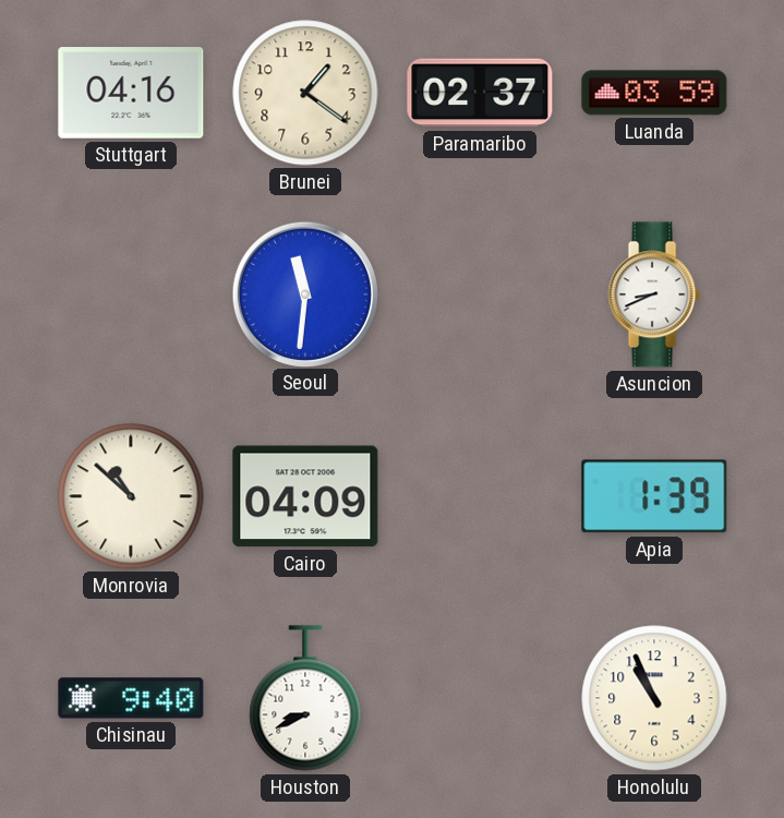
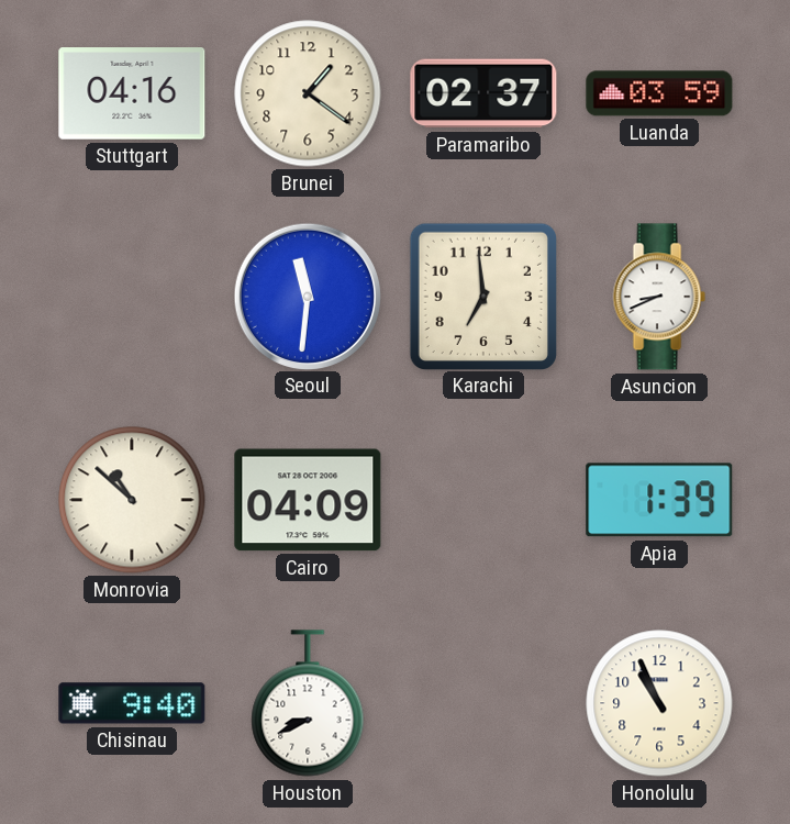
Karachi: none -> 6:59 (482, 296)
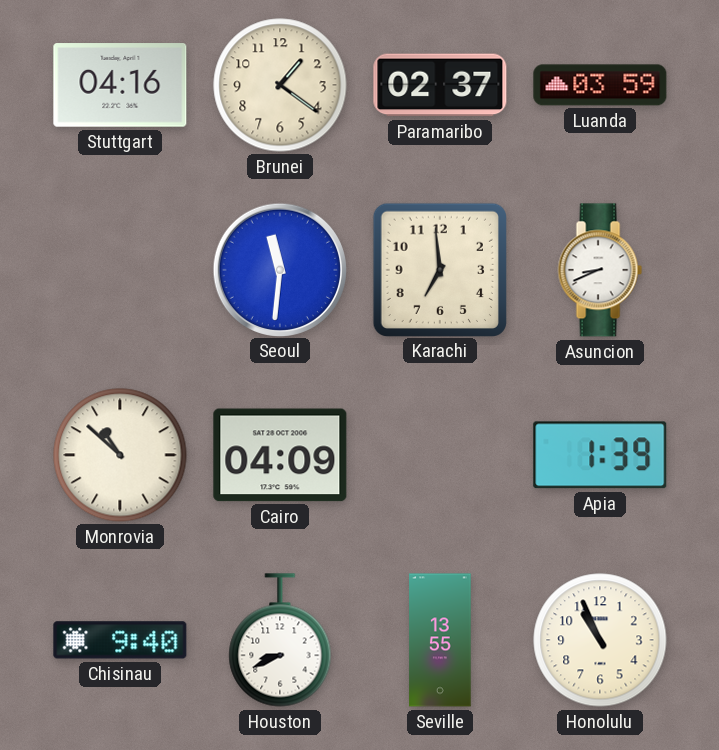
Seville: none -> 13:55 (440, 640)
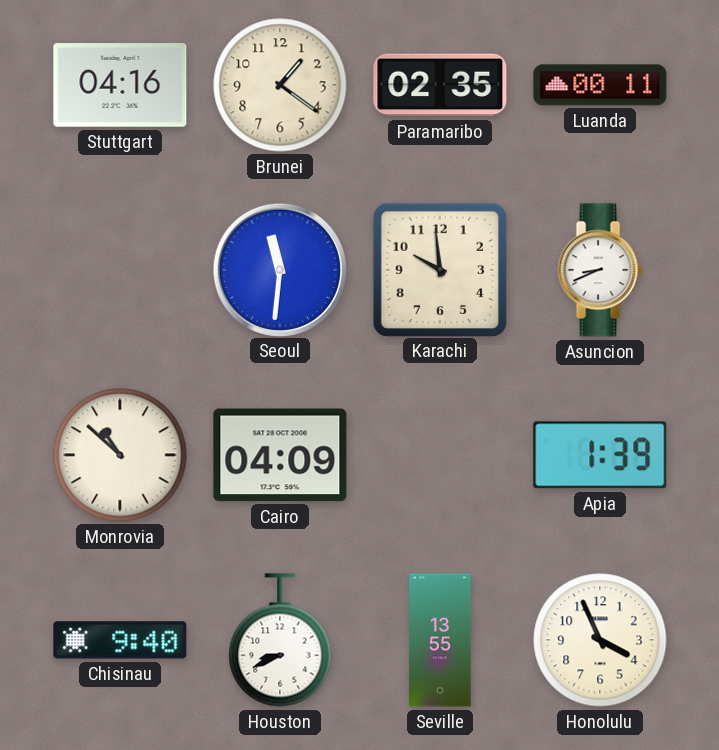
Paramaribo: 02:37 -> 02:35 (440, 85)
Luanda: 03:59 -> 00:11 (600, 85)
Karachi: 6:59 -> 9:59 (439, 269)
Honolulu: 10:56 -> 3:56 (600, 640)
